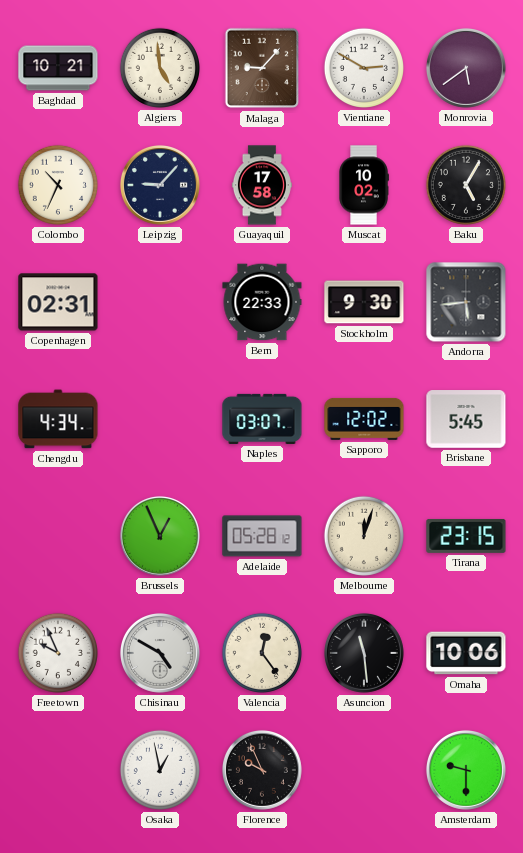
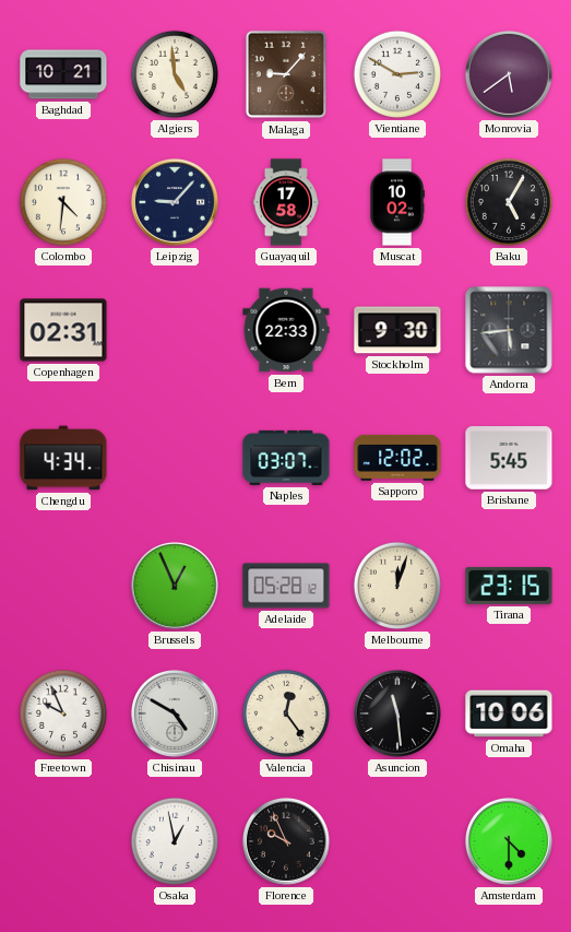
Colombo: 10:34 -> 4:31 (63, 202)
Amsterdam: 9:30 -> 4:30 (509, 841)
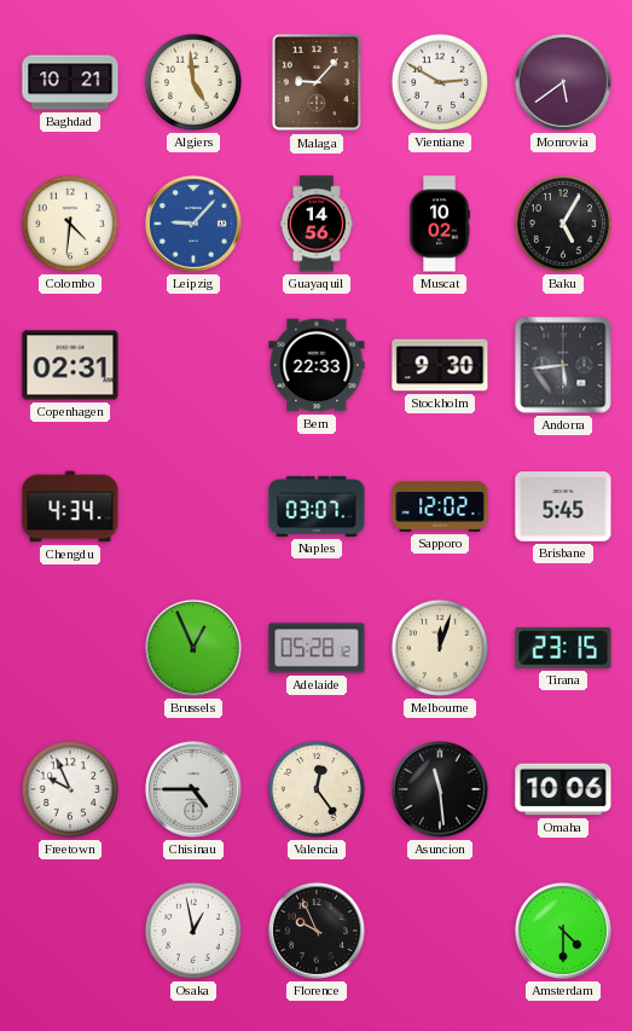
Leipzig dial: navy -> blue (193, 224)
Guayaquil: 17:58 -> 14:56 (317, 224)
Chisinau: 4:50 -> 4:45 (193, 789)
